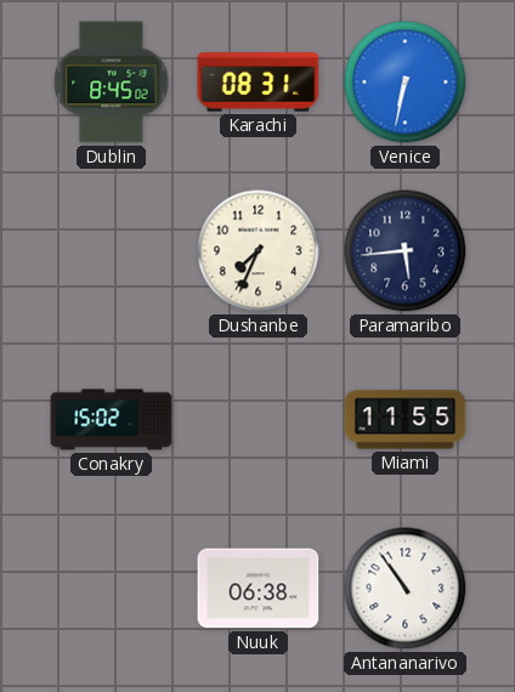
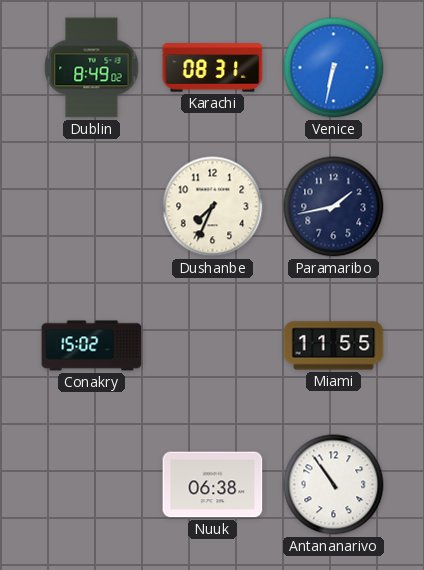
Dublin: 8:45 -> 8:49 (92, 68)
Paramaribo: 5:44 -> 1:43 (334, 207)
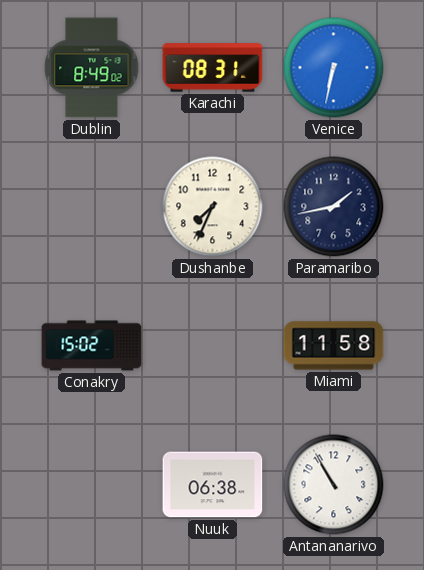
Miami: 11:55 -> 11:58 (334, 346)
Antananarivo: 10:54 -> 10:55 (334, 485)
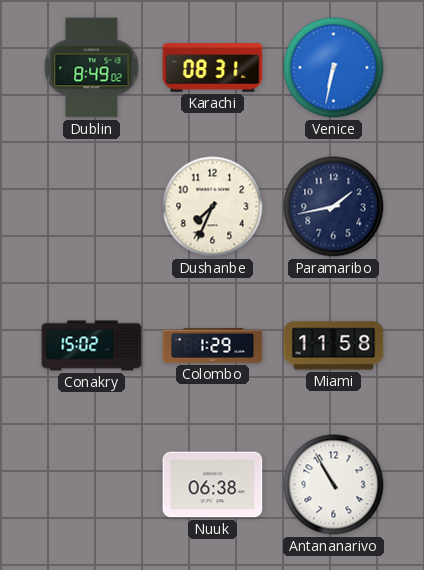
Colombo: none -> 1:29 (213, 345)
